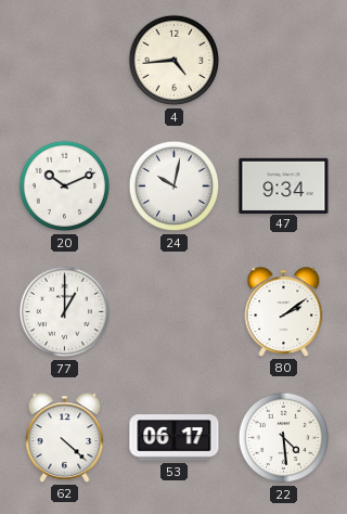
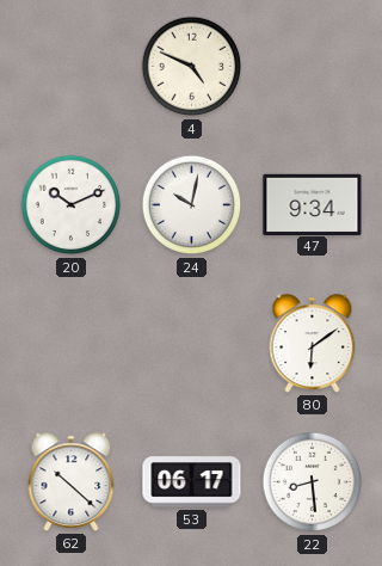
4: 4:44 -> 4:49 (192, 67)
77: 1:00 -> none (65, 312)
80: 2:09 -> 6:09 (313, 344)
62: 4:22 -> 10:22 (72, 482)
22: 4:29 -> 8:29 (313, 482)
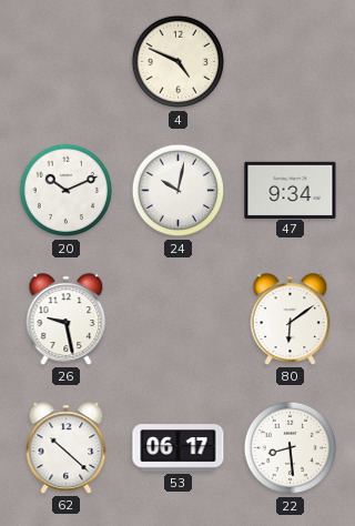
26: none -> 9:28 (67, 320)
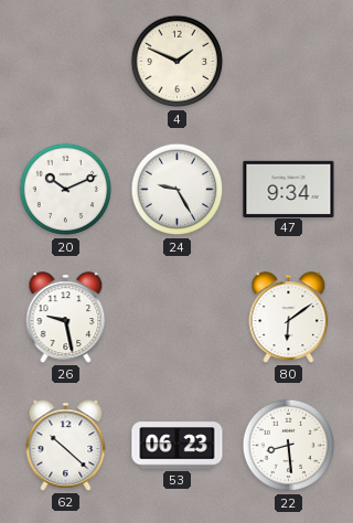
4: 4:49 -> 1:49 (178, 62)
24: 10:02 -> 9:25 (178, 190)
53: 06:17 -> 06:23 (178, 446)
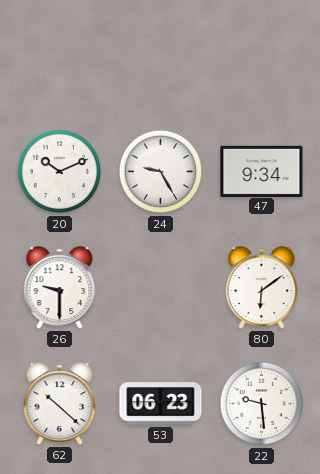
4: 1:49 -> none (178, 62)
26: 9:28 -> 9:30 (60, 288)
22: 8:29 -> 9:29 (262, 404)
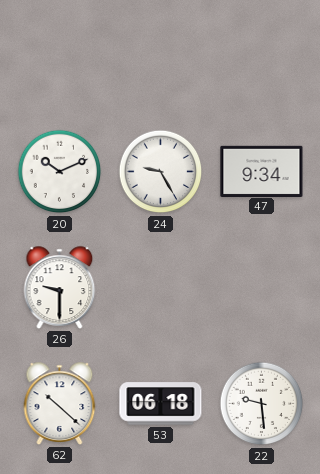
80: 6:09 -> none (262, 288)
53: 06:23 -> 06:18 (161, 404)
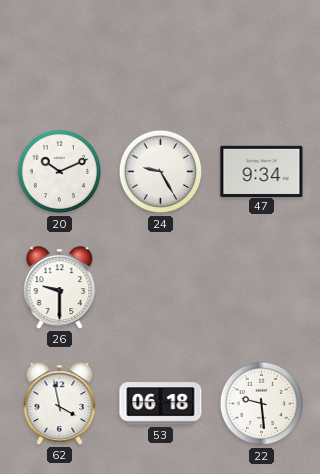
62: 10:22 -> 3:58 (60, 404)
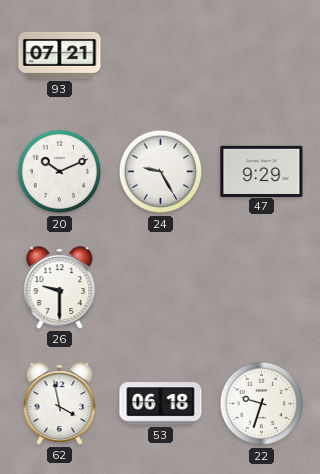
93: none -> 07:21 (60, 55)
47: 9:34 -> 9:29 (262, 171)
22: 9:29 -> 9:33 (262, 404)
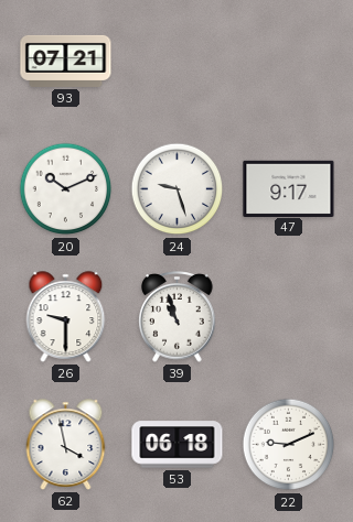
24: 9:25 -> 9:27 (178, 189)
47: 9:29 -> 9:17 (289, 188)
39: none -> 10:57 (178, 317)
22: 9:33 -> 9:11 (289, 445)
